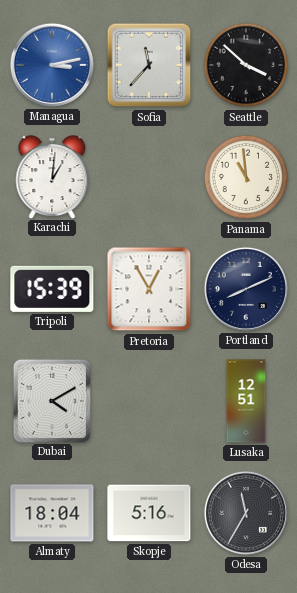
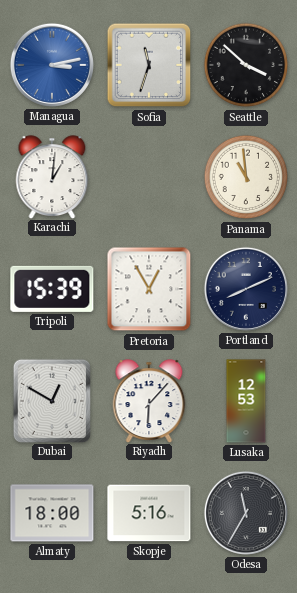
Sofia: 11:37 -> 11:33 (149, 65)
Dubai: 4:10 -> 12:50 (52, 400)
Riyadh: none -> 6:07 (149, 401)
Lusaka: 12:51 -> 12:53 (246, 401)
Almaty: 18:04 -> 18:00 (52, 513)
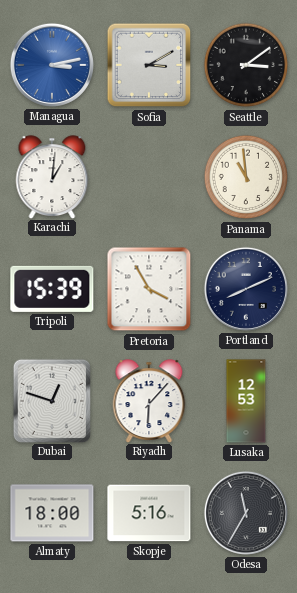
Sofia: 11:33 -> 3:10 (149, 65)
Seattle: 3:52 -> 3:09 (246, 65)
Pretoria: 12:55 -> 3:55 (149, 289)
Dubai: 12:50 -> 12:48 (52, 400)
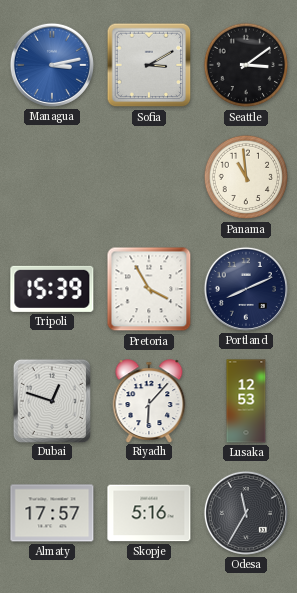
Karachi: 1:01 -> none (52, 177)
Almaty: 18:00 -> 17:57 (52, 513)
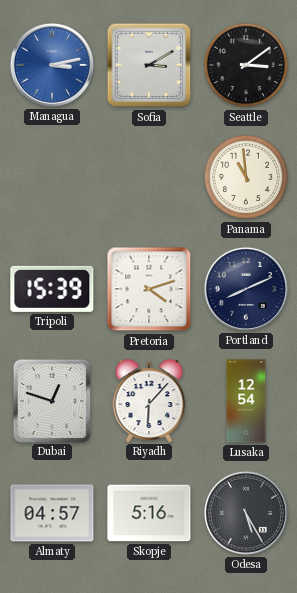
Pretoria: 3:55 -> 4:12 (149, 289)
Lusaka: 12:53 -> 12:54 (246, 401)
Almaty: 17:57 -> 04:57 (52, 513)
Odesa: 11:35 -> 5:25 (246, 513)
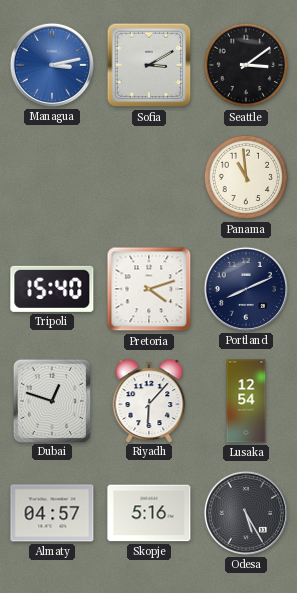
Tripoli: 15:39 -> 15:40 (52, 289)
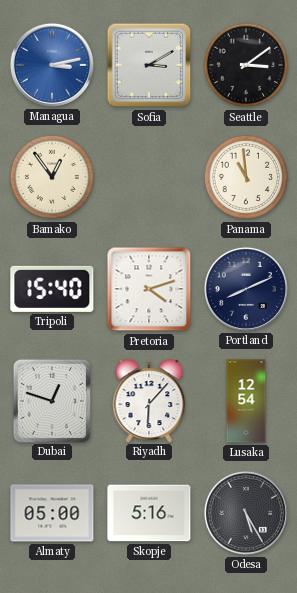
Bamako: none -> 12:54 (52, 177)
Almaty: 04:57 -> 05:00 (52, 513)
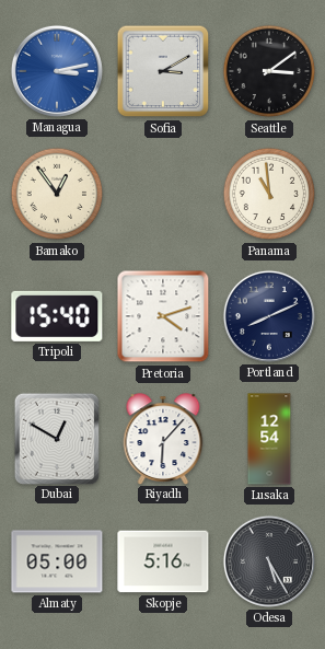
Dubai: 12:48 -> 12:50 (57, 438)
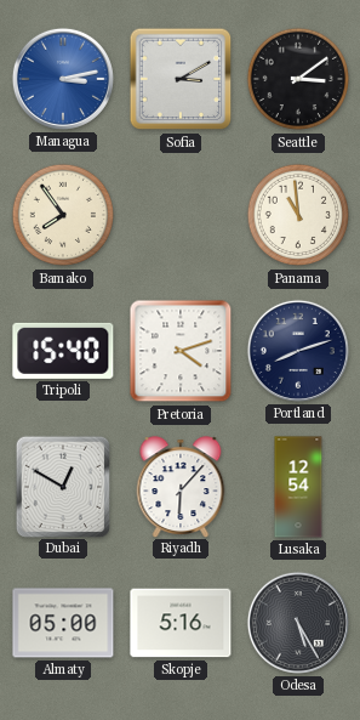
Bamako: 12:54 -> 7:54 (63, 215)
Portland: 8:11 -> 8:12 (298, 351)
